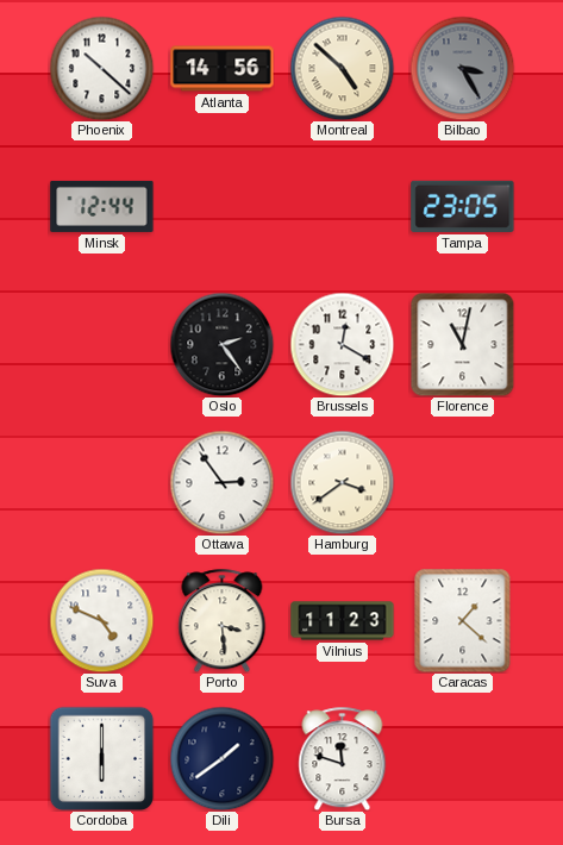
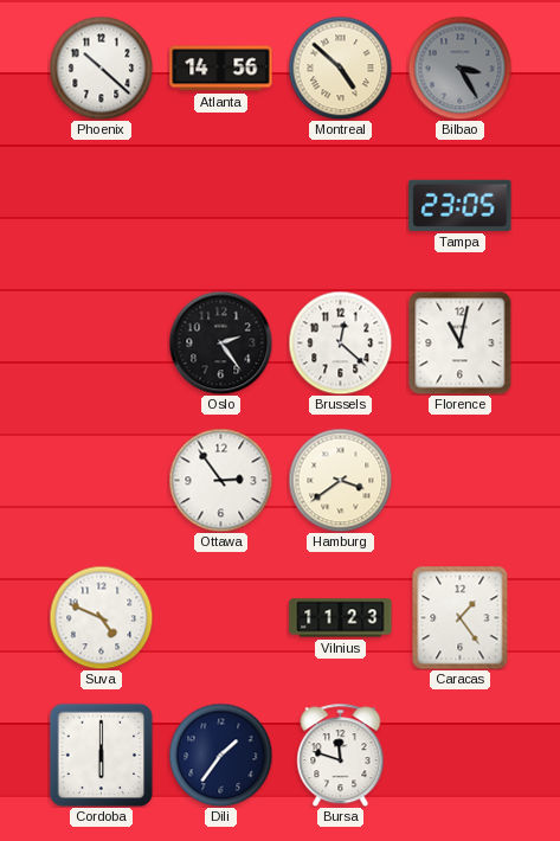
Minsk: 12:44 -> none (102, 206)
Brussels: 12:20 -> 12:22 (340, 342)
Porto: 3:29 -> none (223, 620)
Caracas: 1:22 -> 1:24 (461, 617)
Dili: 1:39 -> 1:36 (220, 755)
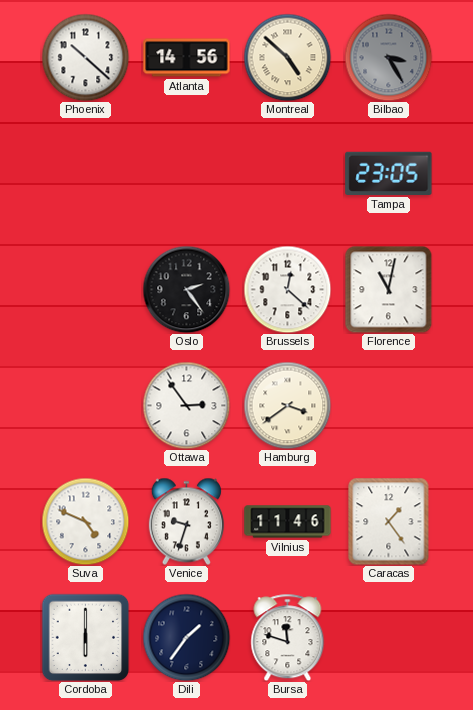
Venice: none -> 9:33 (186, 521)
Vilnius: 11:23 -> 11:46 (288, 522)
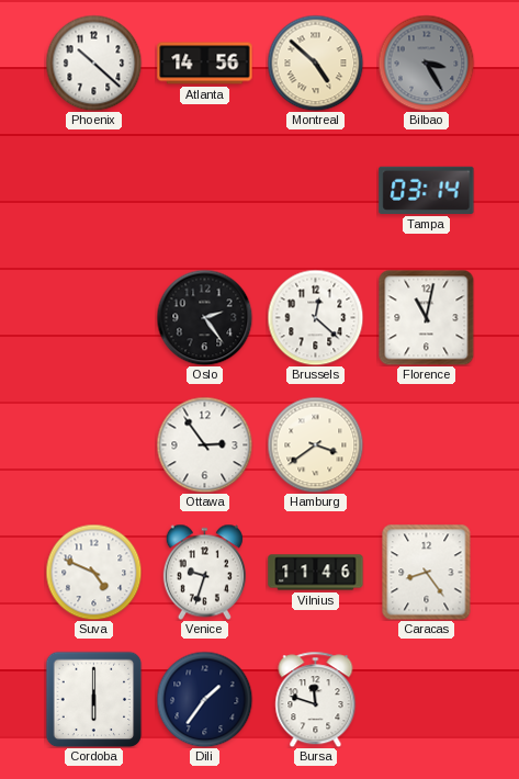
Tampa: 23:05 -> 03:14 (427, 190)
Caracas: 1:24 -> 8:24 (427, 572)
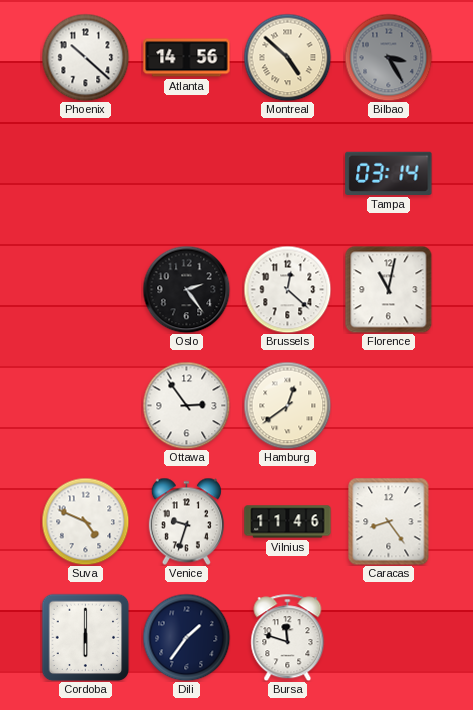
Hamburg: 3:39 -> 12:39 (287, 405)
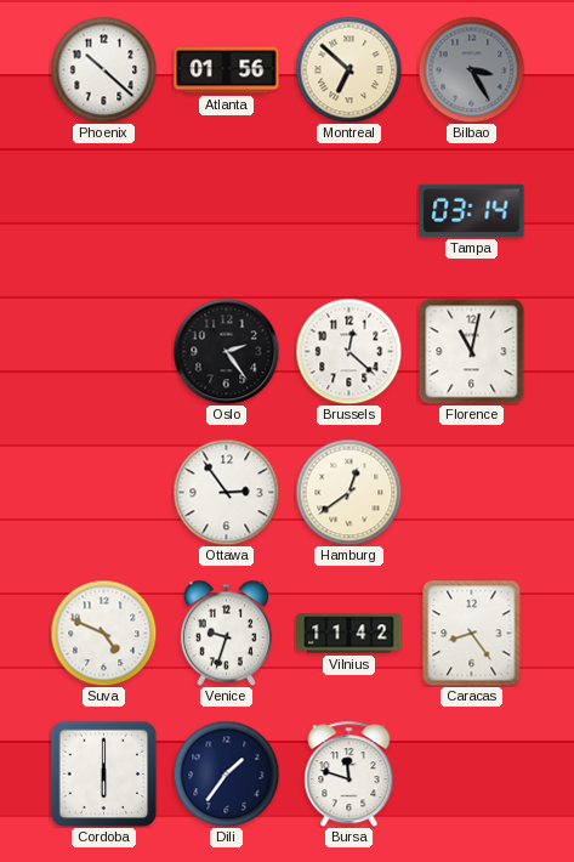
Atlanta: 14:56 -> 01:56 (227, 70)
Montreal: 4:52 -> 6:52 (348, 69)
Vilnius: 11:46 -> 11:42 (349, 634)
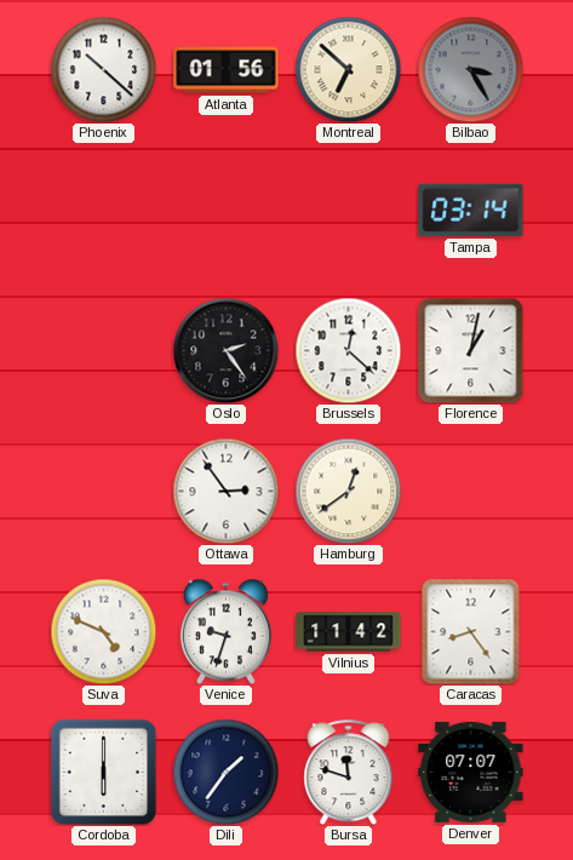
Florence: 11:02 -> 1:02 (470, 351)
Denver: none -> 07:07 (471, 772)
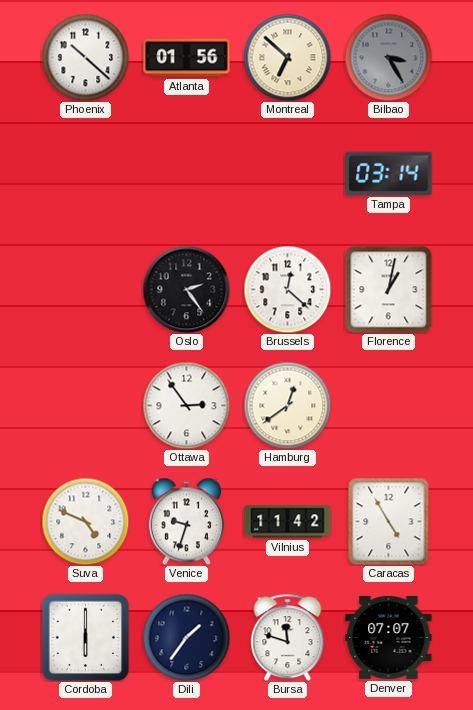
Caracas: 8:24 -> 4:55 (389, 521)
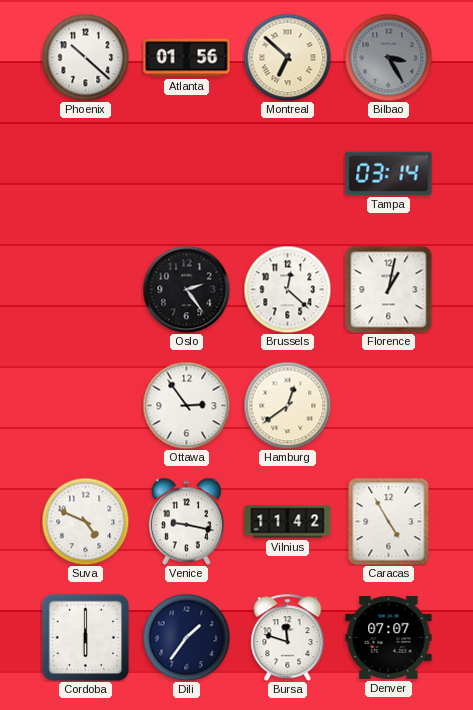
Venice: 9:33 -> 9:17 (186, 521)
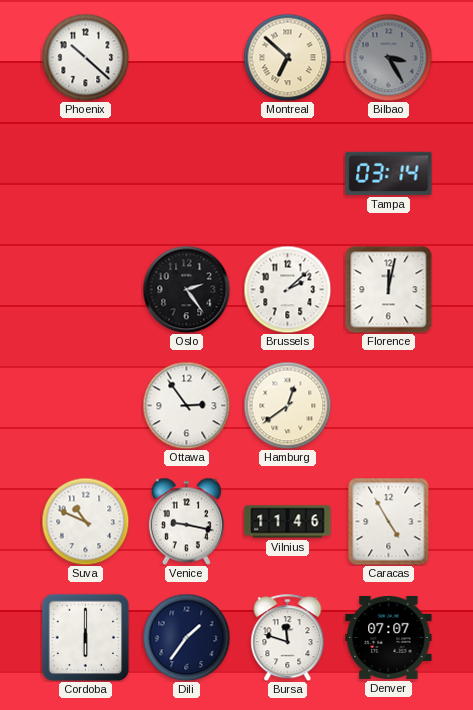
Atlanta: 01:56 -> none (187, 58)
Brussels: 12:22 -> 2:08 (287, 289)
Florence: 1:02 -> 12:02 (388, 290)
Suva: 4:49 -> 10:49 (85, 521)
Vilnius: 11:42 -> 11:46 (288, 522)
